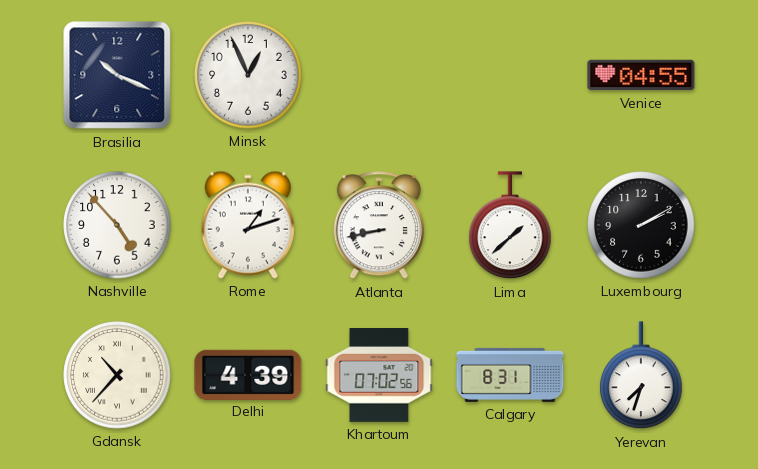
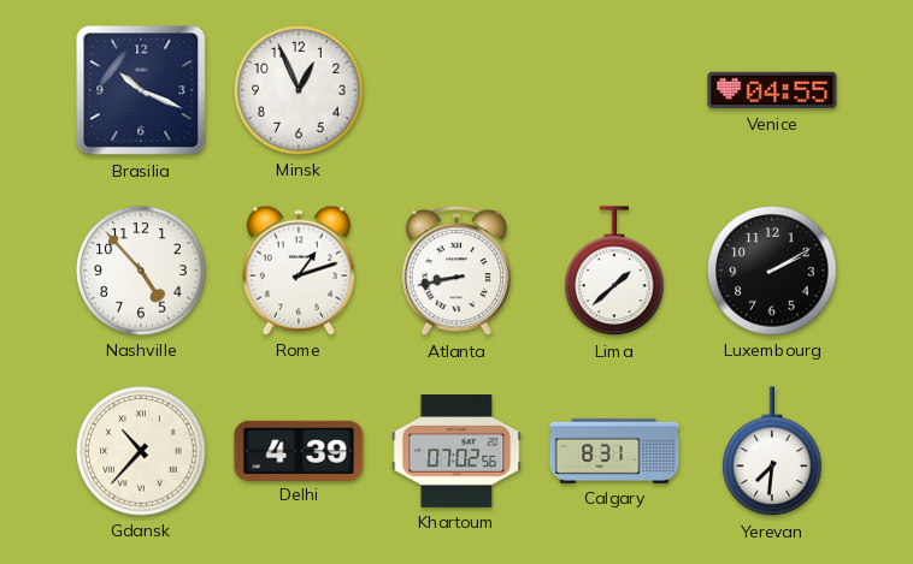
Yerevan: 7:33 -> 7:31 (772, 452)
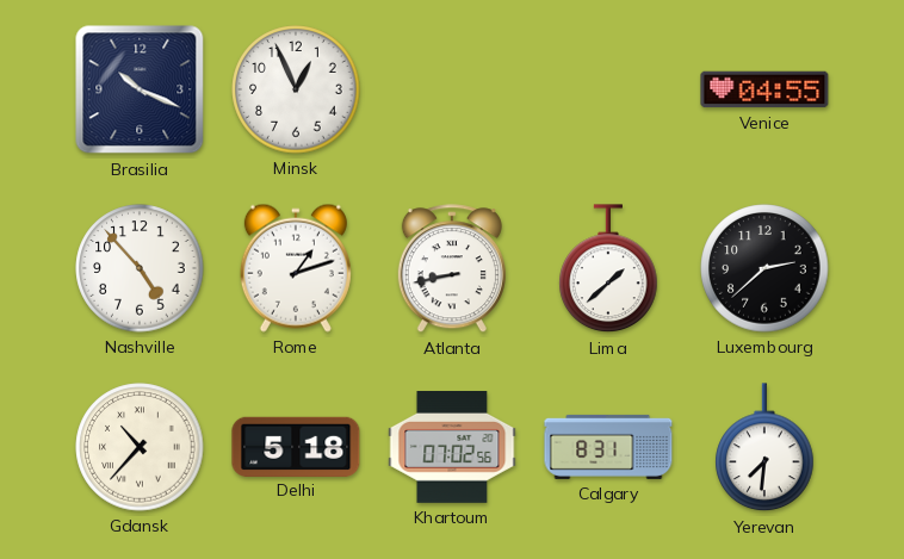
Luxembourg: 2:10 -> 2:38 (764, 268)
Delhi: 4:39 -> 5:18 (296, 446)
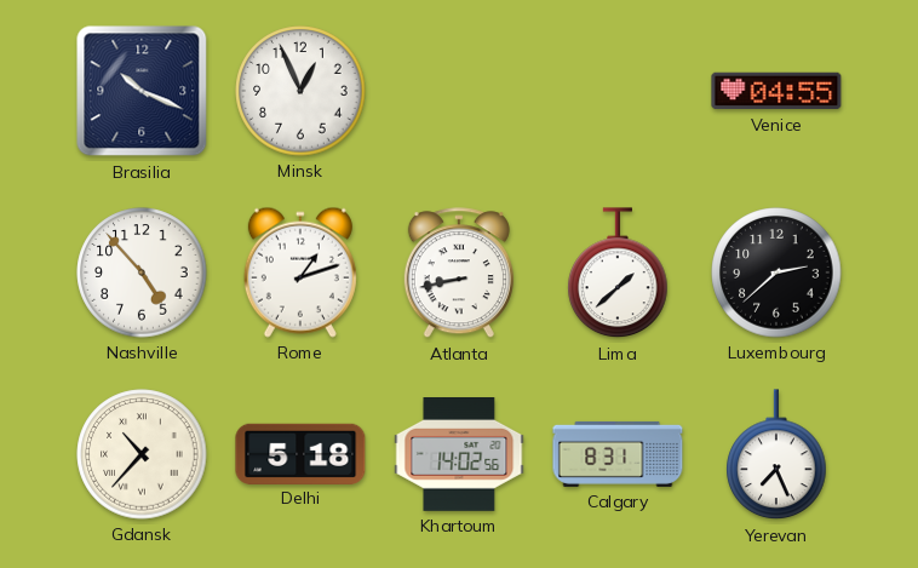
Khartoum: 07:02 -> 14:02 (459, 455)
Yerevan: 7:31 -> 7:26 (776, 455)
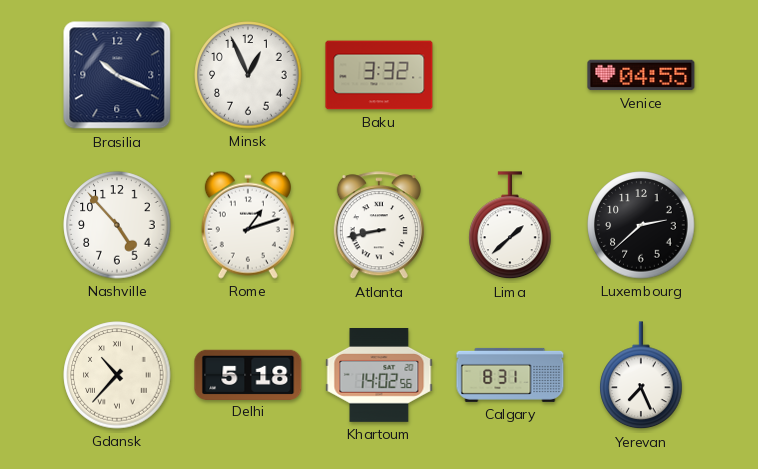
Baku: none -> 3:32 (379, 75)
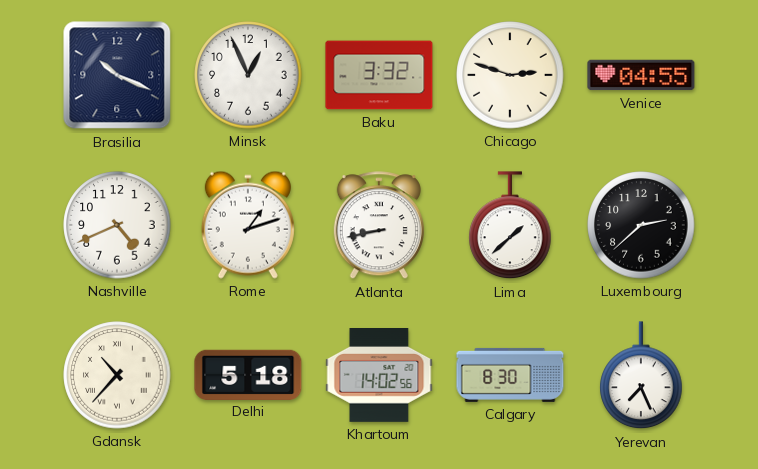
Chicago: none -> 2:48 (510, 75)
Nashville: 4:53 -> 4:41 (117, 225)
Calgary: 8:31 -> 8:30 (510, 375)
